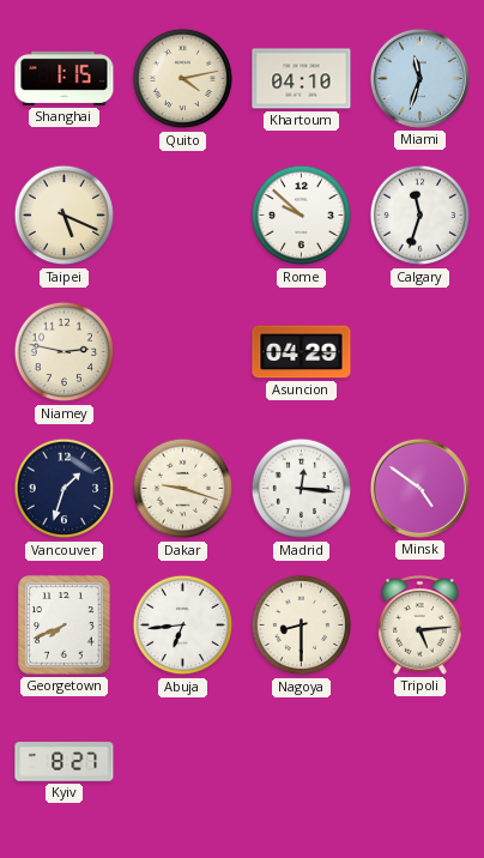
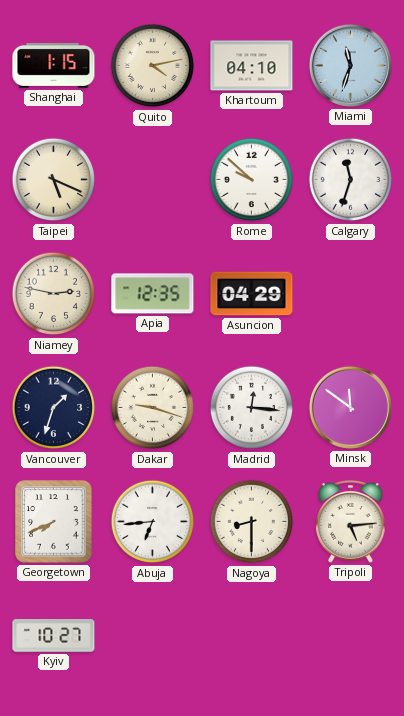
Apia: none -> 12:35 (153, 294)
Minsk: 4:51 -> 11:51 (350, 407)
Kyiv: 8:27 -> 10:27 (54, 636)
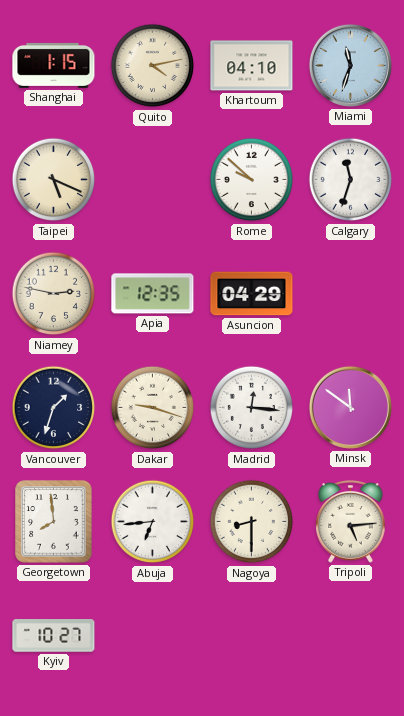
Georgetown: 7:41 -> 7:59 (54, 522)
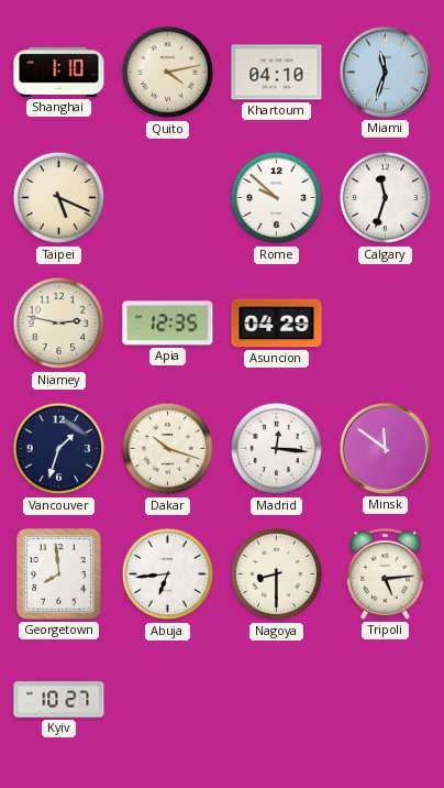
Shanghai: 1:15 -> 1:10 (59, 72)
Dakar: 9:18 -> 10:18 (168, 449)
